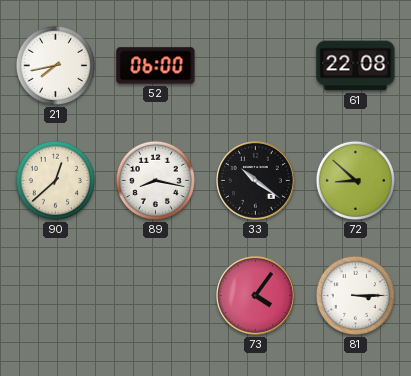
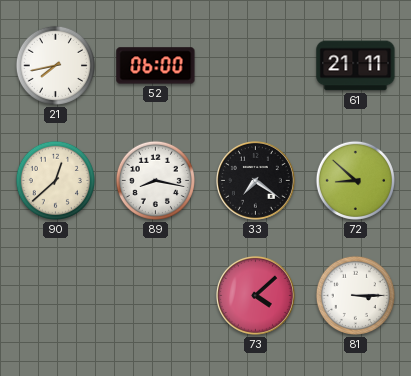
61: 22:08 -> 21:11 (356, 66)
33: 10:21 -> 7:21 (255, 180)
73: 4:06 -> 4:08 (255, 295)
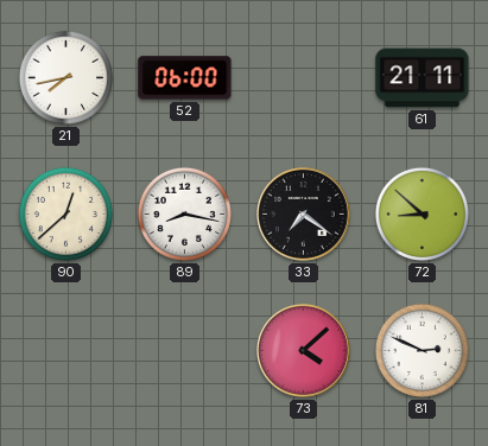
81: 3:15 -> 2:49 (422, 350)
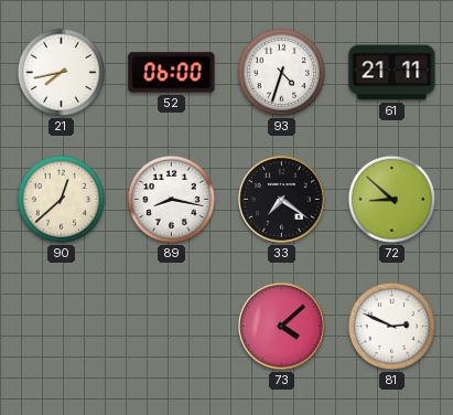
93: none -> 4:33 (281, 72)
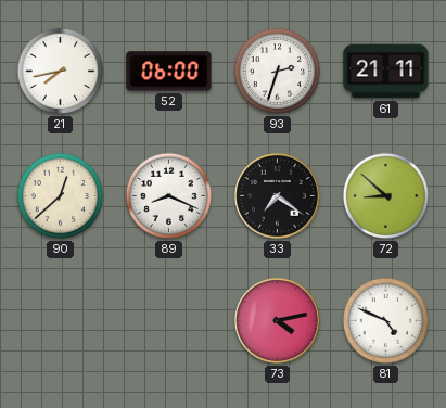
93: 4:33 -> 2:33 (277, 71)
89: 8:17 -> 8:19 (168, 195)
73: 4:08 -> 4:13 (277, 320)
81: 2:49 -> 4:49 (385, 320)
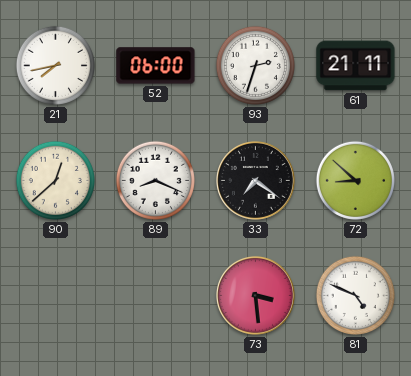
73: 4:13 -> 3:29 (255, 295)
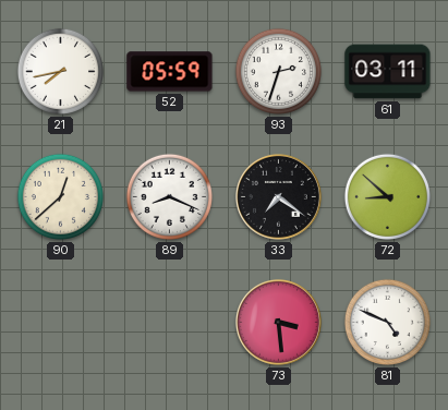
52: 06:00 -> 05:59 (170, 72)
61: 21:11 -> 03:11 (388, 72)
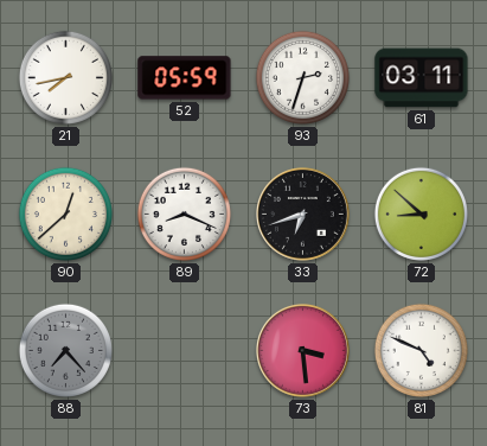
33: 7:21 -> 6:42 (302, 214)
88: none -> 7:23 (65, 350)
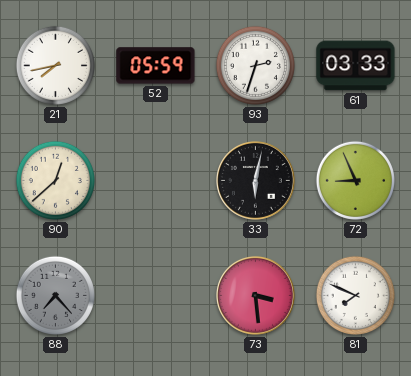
61: 03:11 -> 03:33 (356, 66)
89: 8:19 -> none (184, 214)
33: 6:42 -> 6:02 (255, 180)
72: 8:52 -> 8:56 (355, 180)
81: 4:49 -> 7:49 (355, 295)
